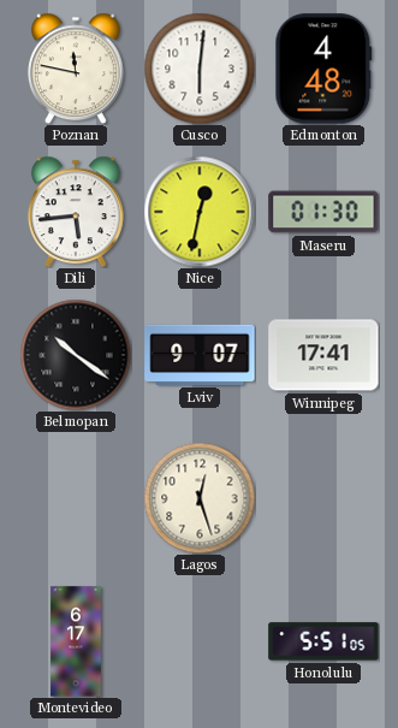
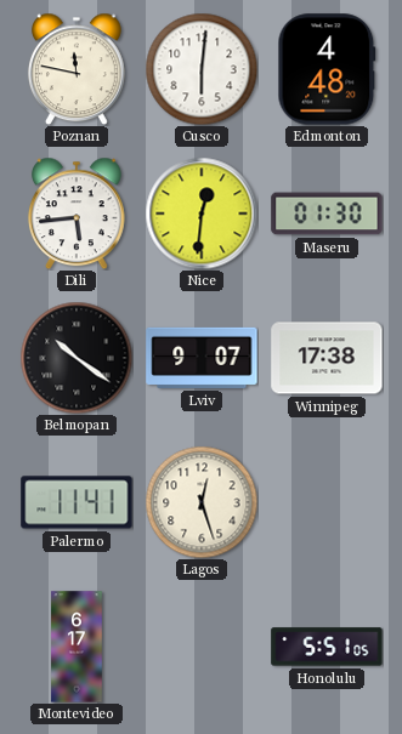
Nice: 12:32 -> 12:31 (202, 214)
Winnipeg: 17:41 -> 17:38 (327, 358)
Palermo: none -> 11:41 (77, 502)
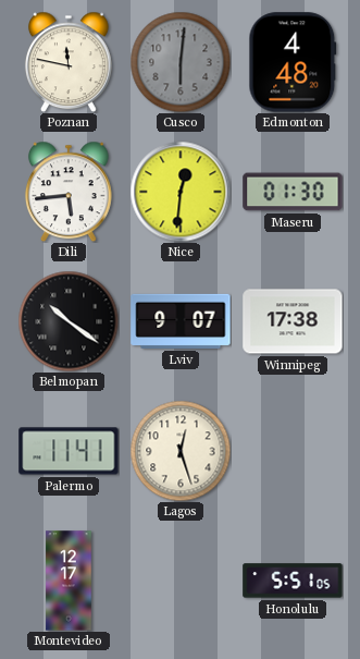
Cusco dial: white -> grey (181, 62)
Montevideo: 6:17 -> 12:17 (69, 581)
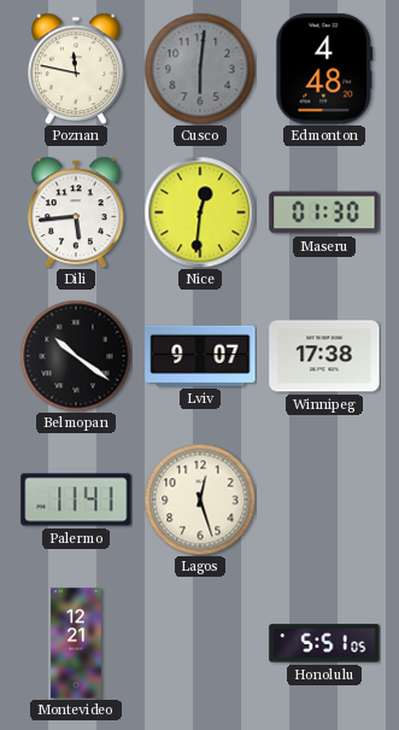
Montevideo: 12:17 -> 12:21 (76, 643)
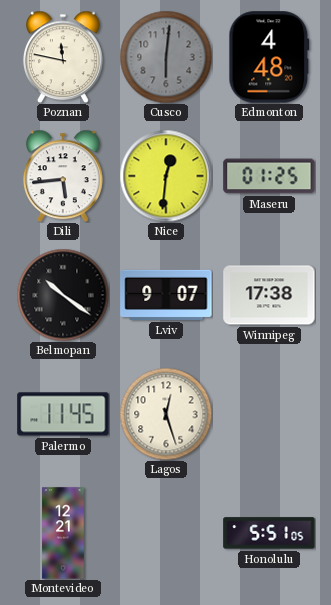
Maseru: 01:30 -> 01:25 (269, 176)
Palermo: 11:41 -> 11:45 (63, 414)
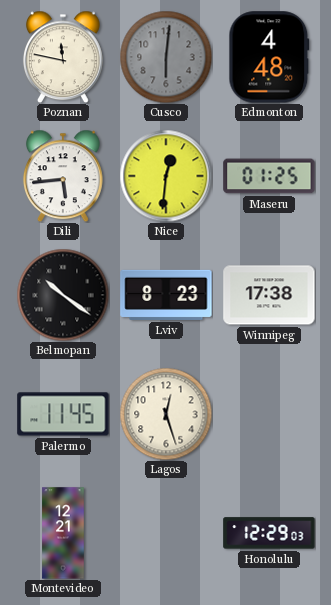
Lviv: 9:07 -> 8:23 (166, 295)
Honolulu: 5:51 -> 12:29 (269, 533)
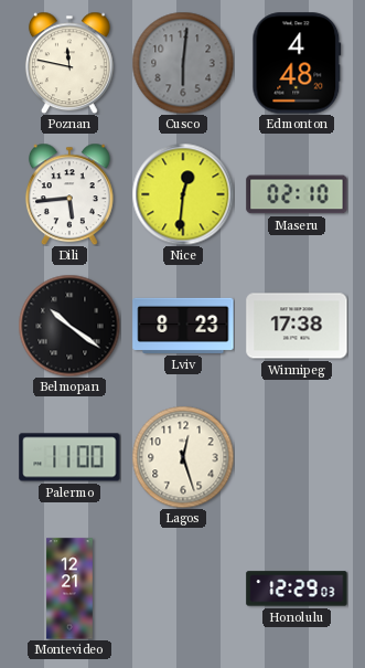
Maseru: 01:25 -> 02:10 (297, 194)
Palermo: 11:45 -> 11:00 (69, 457)
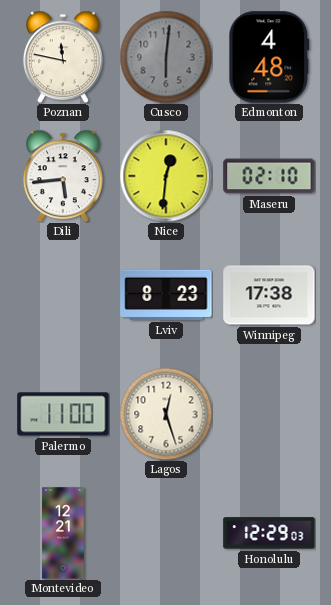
Belmopan: 10:21 -> none (69, 326)
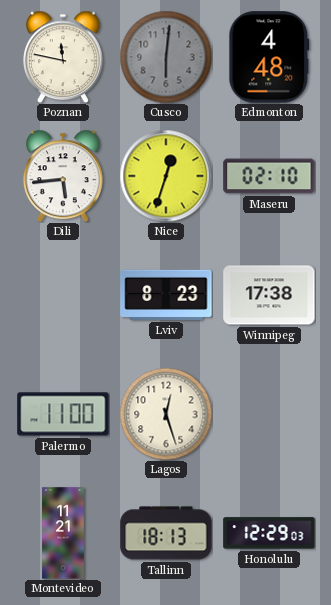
Nice: 12:31 -> 12:33 (166, 176)
Montevideo: 12:21 -> 11:21 (63, 533)
Tallinn: none -> 18:13 (166, 533)
